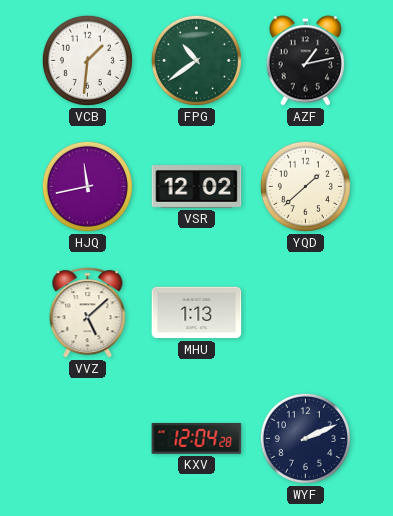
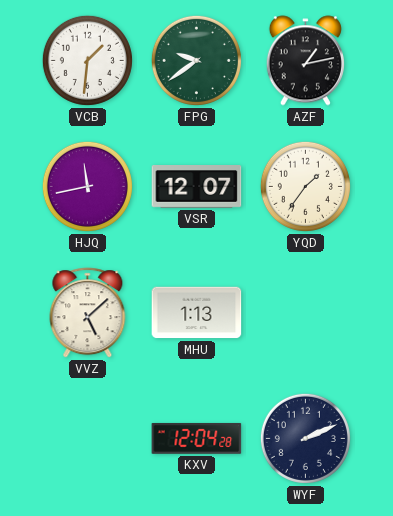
FPG: 10:39 -> 9:39 (196, 60)
VSR: 12:02 -> 12:07 (197, 187)
YQD: 1:38 -> 1:36 (305, 186)
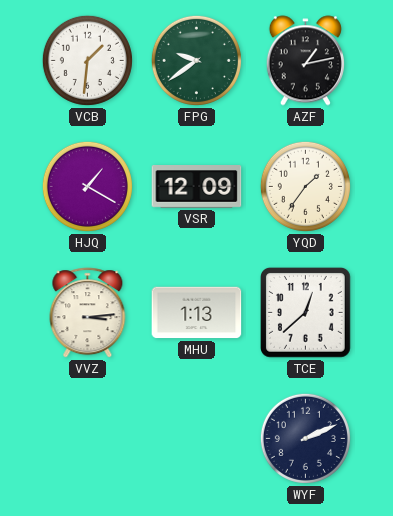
HJQ: 11:43 -> 1:20 (87, 186)
VSR: 12:07 -> 12:09 (197, 187)
VVZ: 5:08 -> 3:14 (88, 313)
TCE: none -> 12:38 (306, 313)
KXV: 12:04 -> none (197, 438)
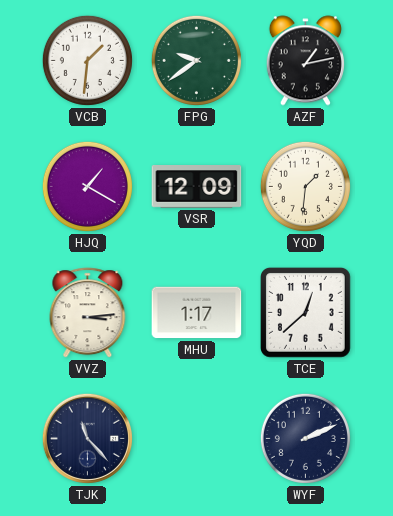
YQD: 1:36 -> 1:31 (305, 186)
MHU: 1:13 -> 1:17 (197, 313)
TJK: none -> 11:23 (87, 438)
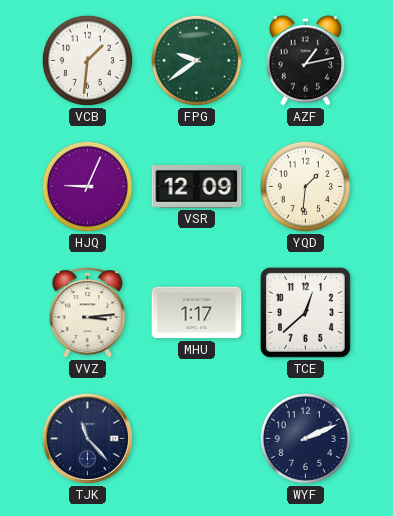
HJQ: 1:20 -> 9:04 (87, 186)
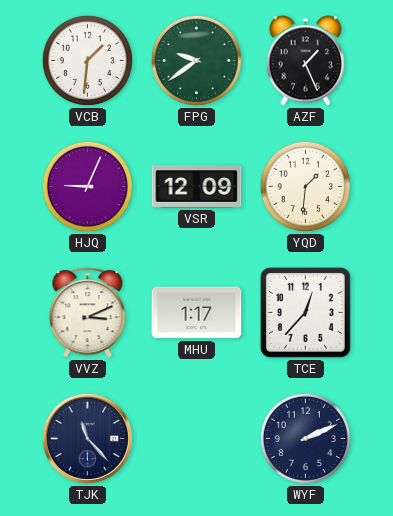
AZF: 1:13 -> 1:26 (305, 61)
VVZ: 3:14 -> 3:11 (88, 313)
TCE: 12:38 -> 12:37 (306, 313)
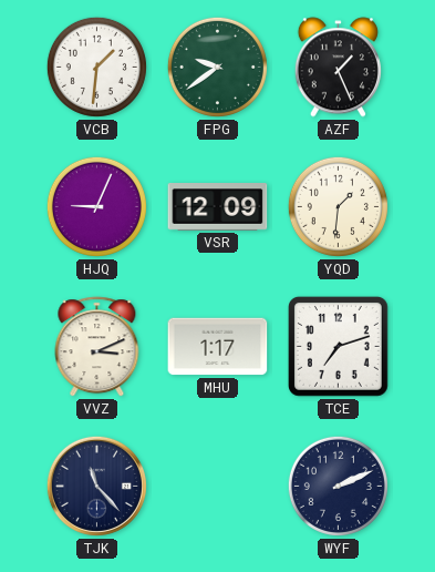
TCE: 12:37 -> 7:12 (339, 347)
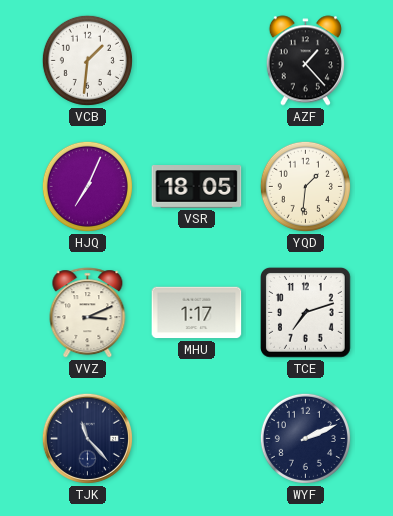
FPG: 9:39 -> none (217, 67)
AZF: 1:26 -> 1:23 (305, 61)
HJQ: 9:04 -> 7:04 (87, 186)
VSR: 12:09 -> 18:05 (197, 187)
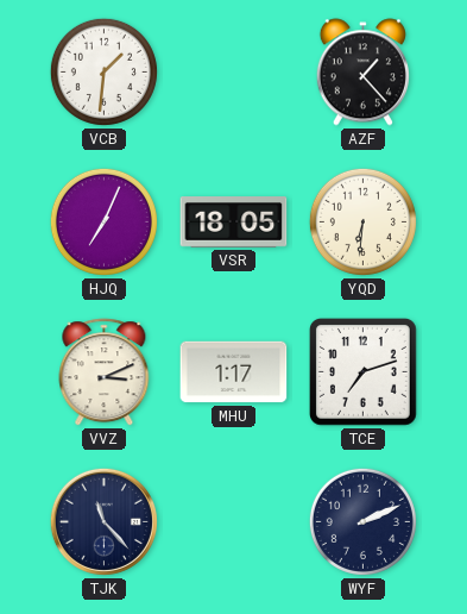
YQD: 1:31 -> 6:31 (362, 221)
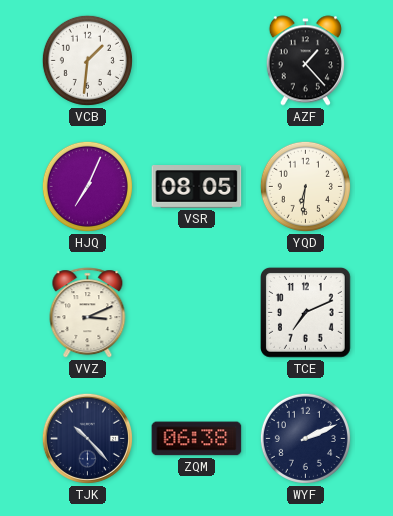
VSR: 18:05 -> 08:05 (197, 187)
MHU: 1:17 -> none (234, 372)
TCE: 7:12 -> 7:11 (306, 313)
TJK: 11:23 -> 10:23 (87, 438)
ZQM: none -> 06:38 (197, 439)
